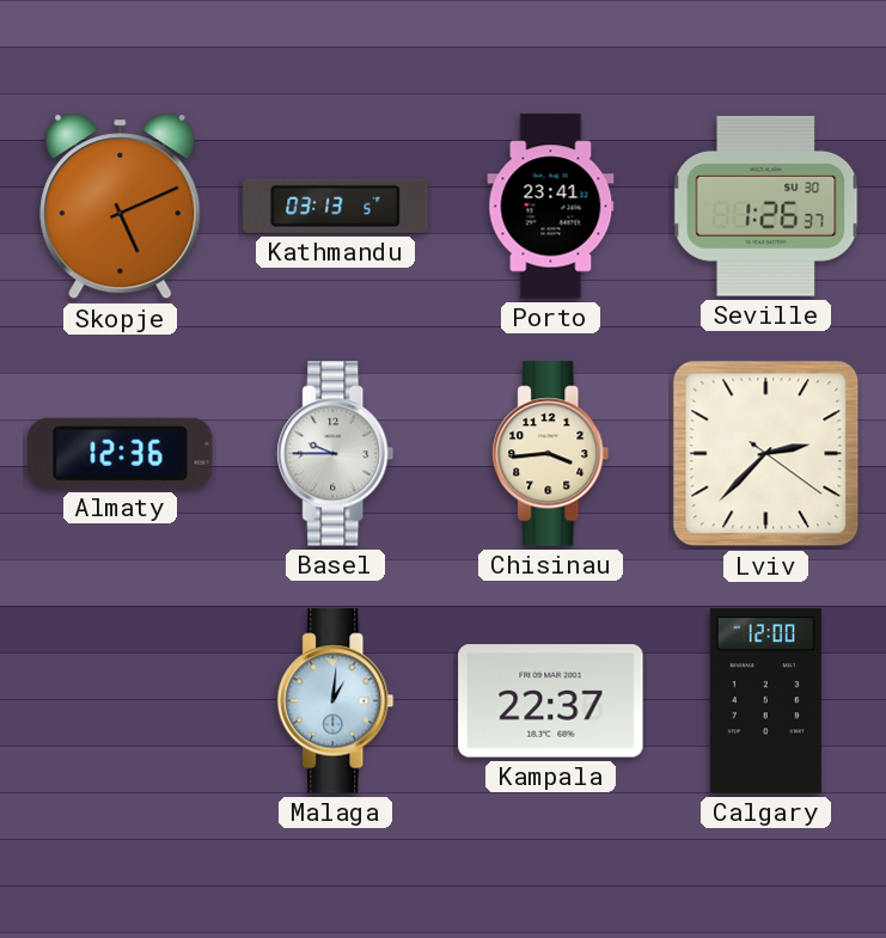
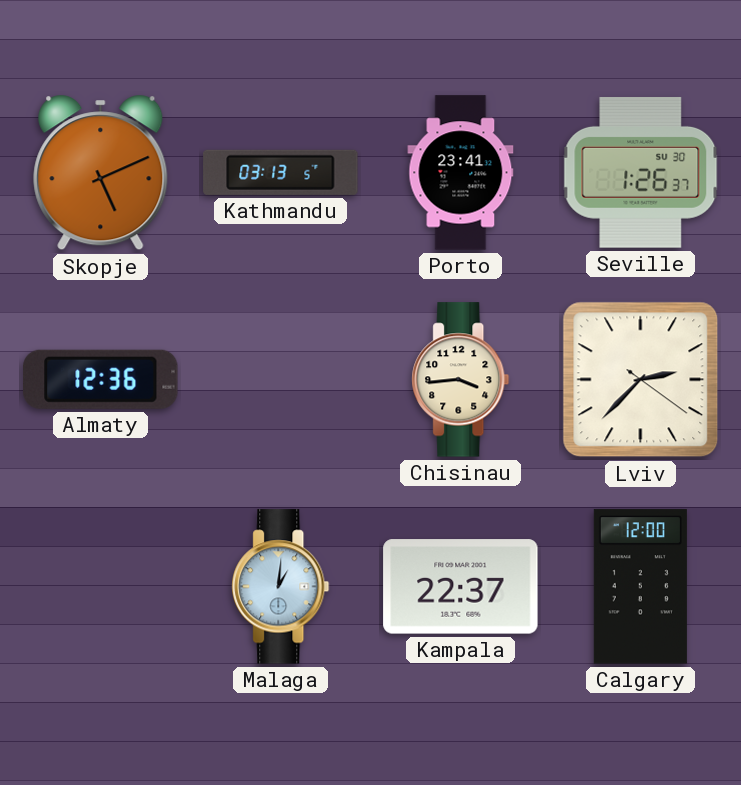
Basel: 9:45 -> none (336, 454)
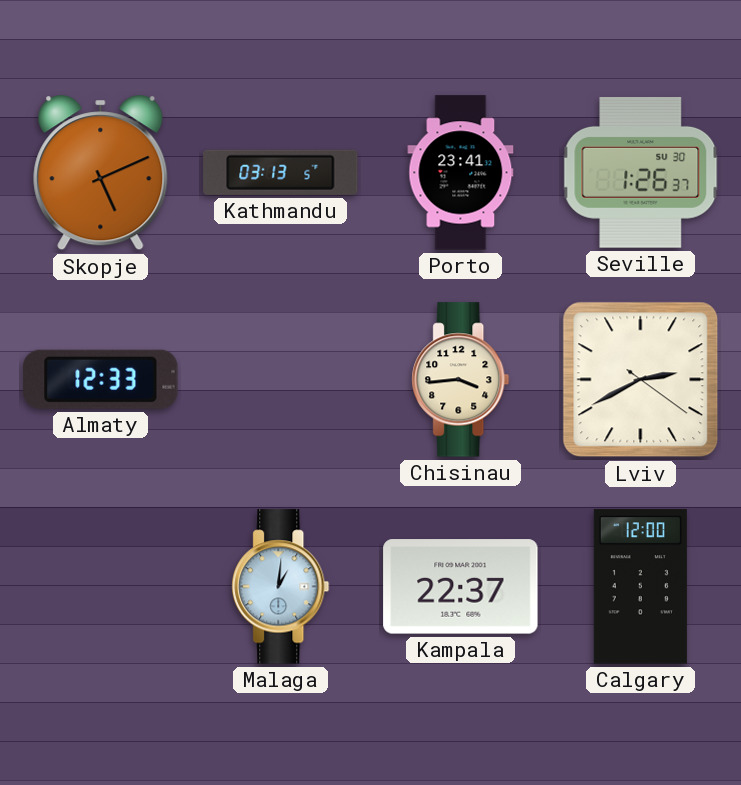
Almaty: 12:36 -> 12:33 (101, 379)
Lviv: 2:37 -> 2:40 (641, 380)
